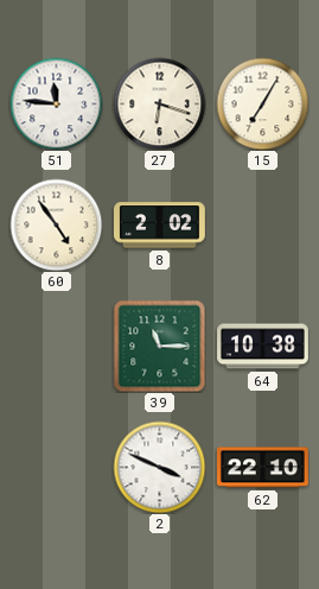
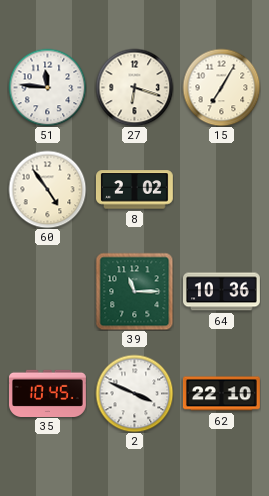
64: 10:38 -> 10:36 (222, 292)
35: none -> 10:45 (48, 393)
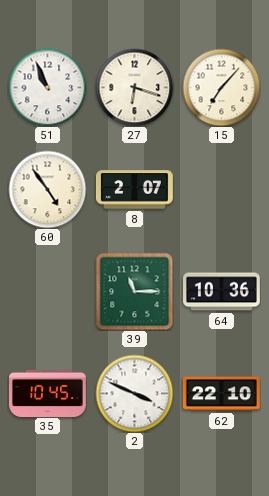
51: 11:46 -> 10:56 (47, 87)
15: 7:05 -> 7:07 (221, 87)
8: 2:02 -> 2:07 (134, 190)
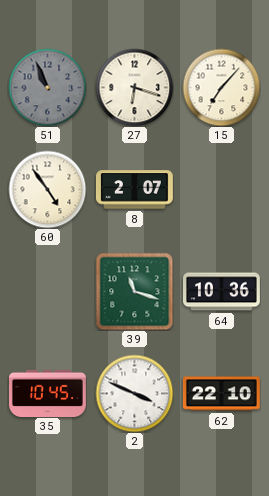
51 dial: white -> grey (47, 87)
39: 11:15 -> 11:18 (134, 291)
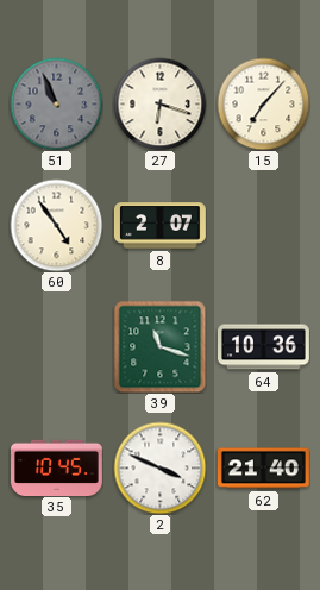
62: 22:10 -> 21:40 (263, 469)
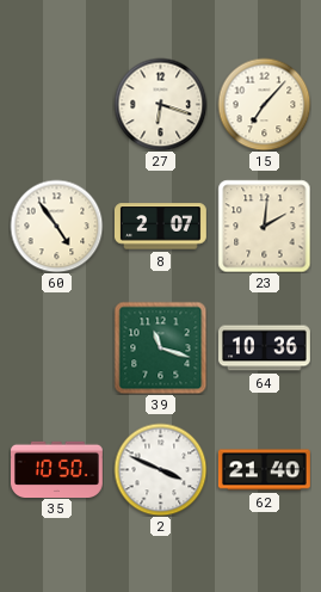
51: 10:56 -> none (56, 103)
23: none -> 2:01 (264, 226)
35: 10:45 -> 10:50 (57, 469)
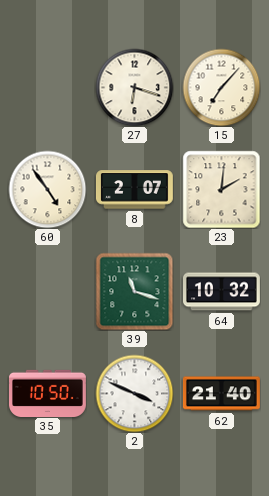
64: 10:36 -> 10:32 (222, 292)
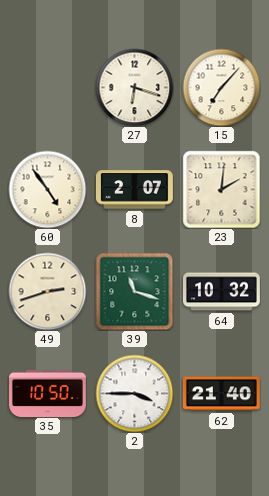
49: none -> 2:42 (47, 291)
2: 3:49 -> 3:45 (134, 393)
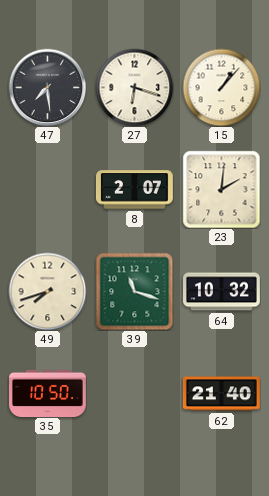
47: none -> 7:29 (47, 87)
15: 7:07 -> 1:07 (221, 87)
60: 4:54 -> none (47, 189)
49: 2:42 -> 7:42 (47, 291)
2: 3:45 -> none (134, 393)
